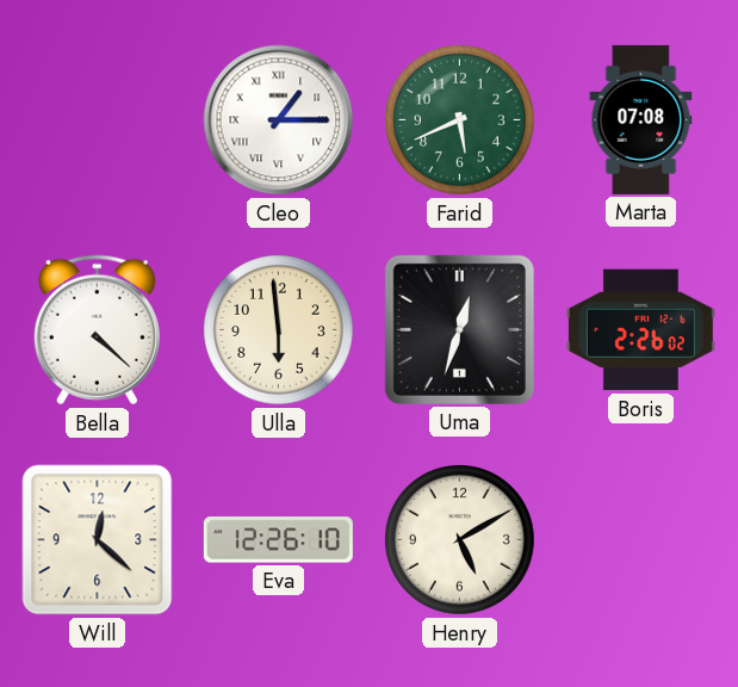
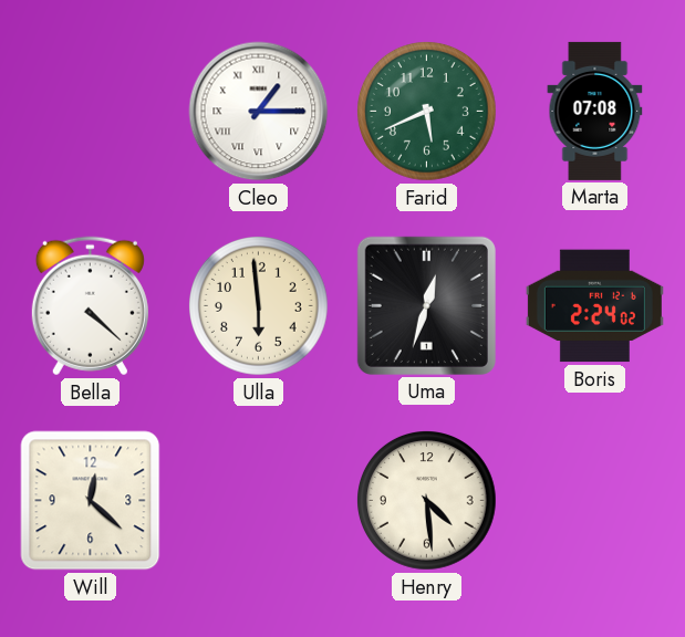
Boris: 2:26 -> 2:24 (594, 306)
Eva: 12:26 -> none (278, 540)
Henry: 5:10 -> 4:29 (427, 501)
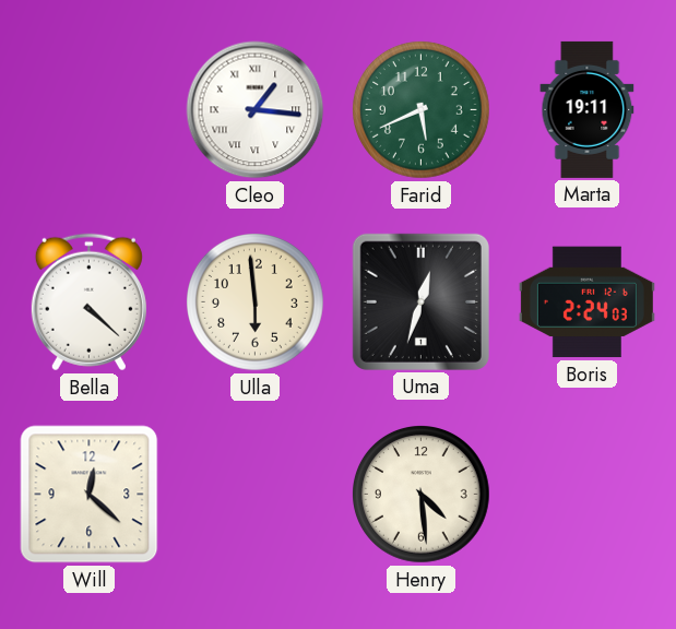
Cleo: 1:15 -> 1:16 (256, 110)
Marta: 07:08 -> 19:11 (588, 109)
Boris: 2:24:02 -> 2:24:03 (586, 302)
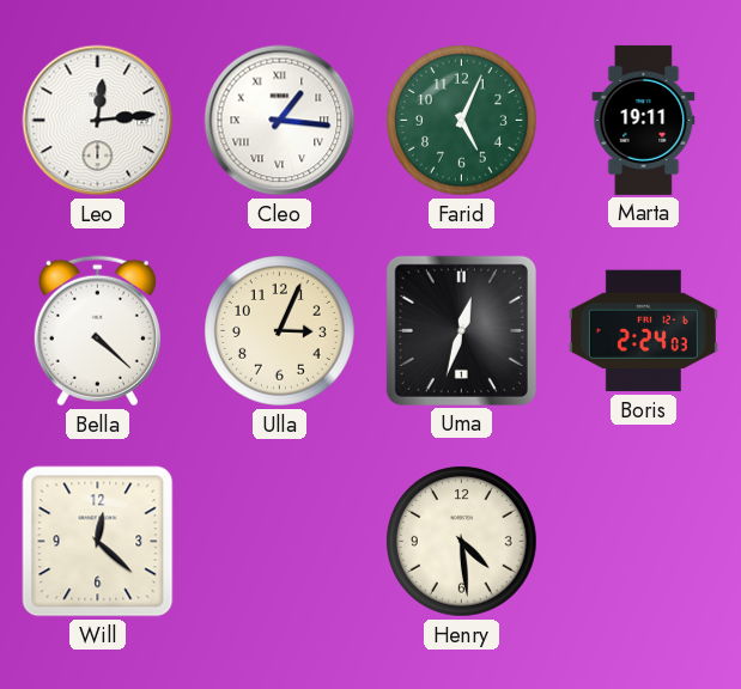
Leo: none -> 12:14 (98, 121)
Farid: 5:41 -> 5:04 (462, 121)
Ulla: 5:59 -> 3:04 (280, 331)
